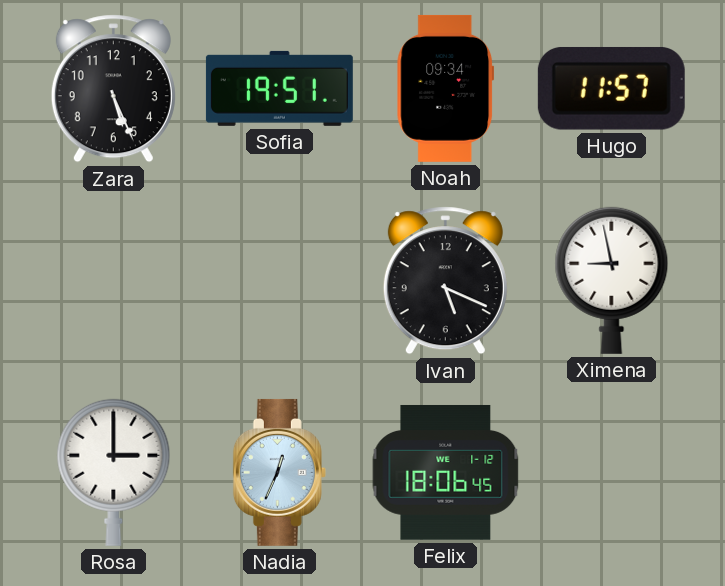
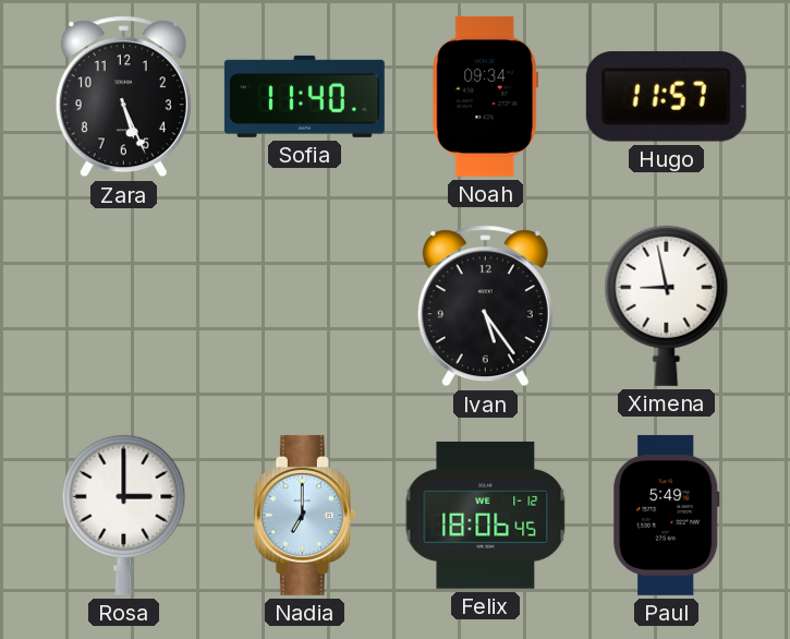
Sofia: 19:51 -> 11:40 (304, 96)
Ivan: 5:19 -> 5:24 (485, 306)
Nadia: 12:34 -> 7:00 (304, 515)
Paul: none -> 5:49 (667, 515)
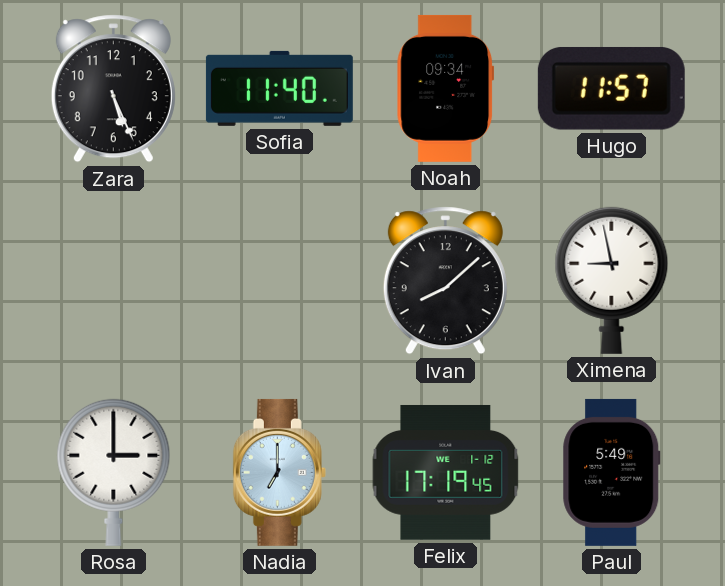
Ivan: 5:24 -> 8:08 (445, 281)
Felix: 18:06 -> 17:19 (446, 472)
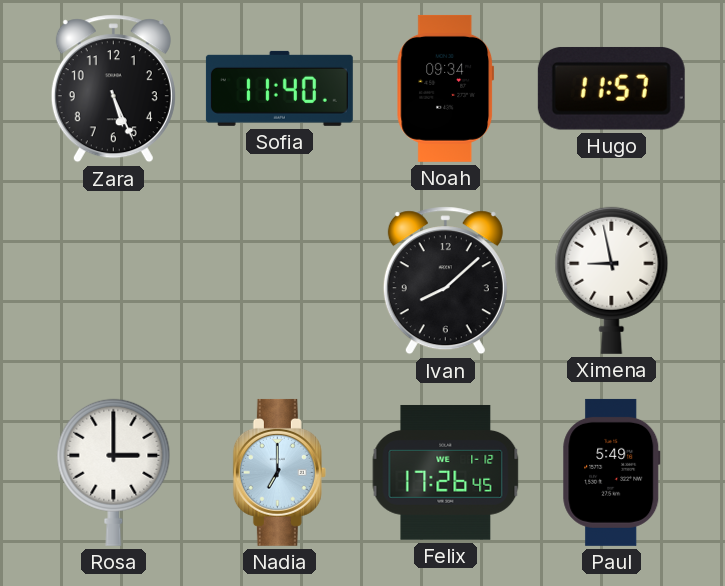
Felix: 17:19 -> 17:26 (446, 472)
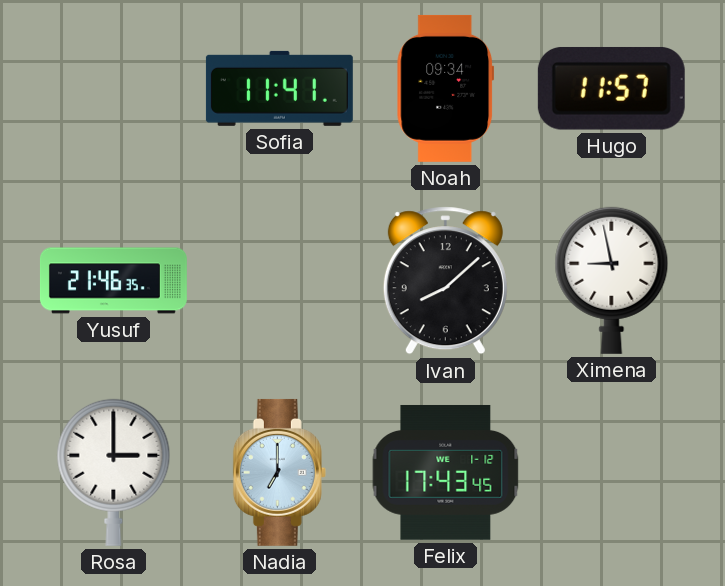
Zara: 5:26 -> none (113, 89)
Sofia: 11:40 -> 11:41 (279, 88)
Yusuf: none -> 21:46 (113, 281)
Felix: 17:26 -> 17:43 (446, 472)
Paul: 5:49 -> none (612, 472)
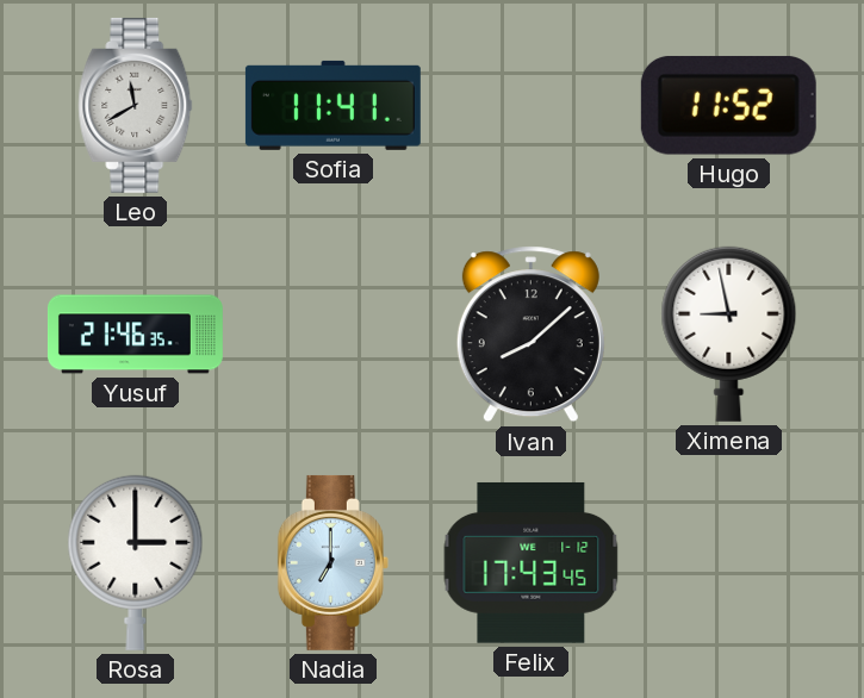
Leo: none -> 11:40 (136, 105)
Noah: 09:34 -> none (446, 88)
Hugo: 11:57 -> 11:52 (728, 105)
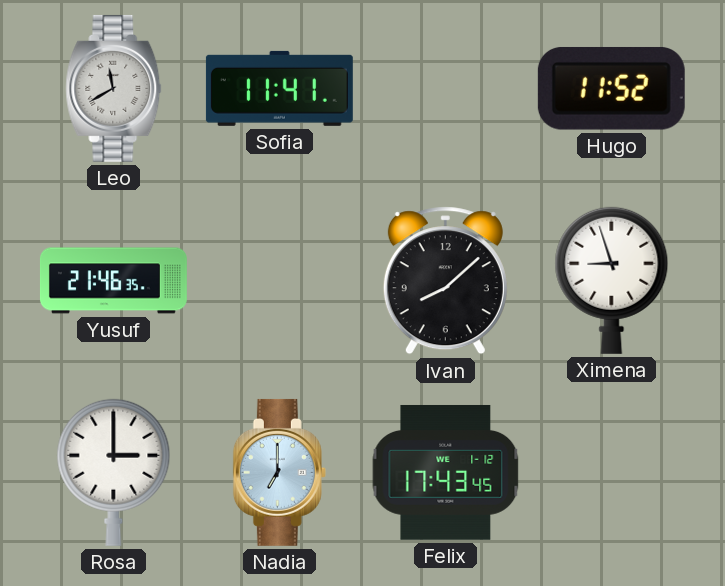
Ximena: 8:58 -> 8:57 (612, 280)
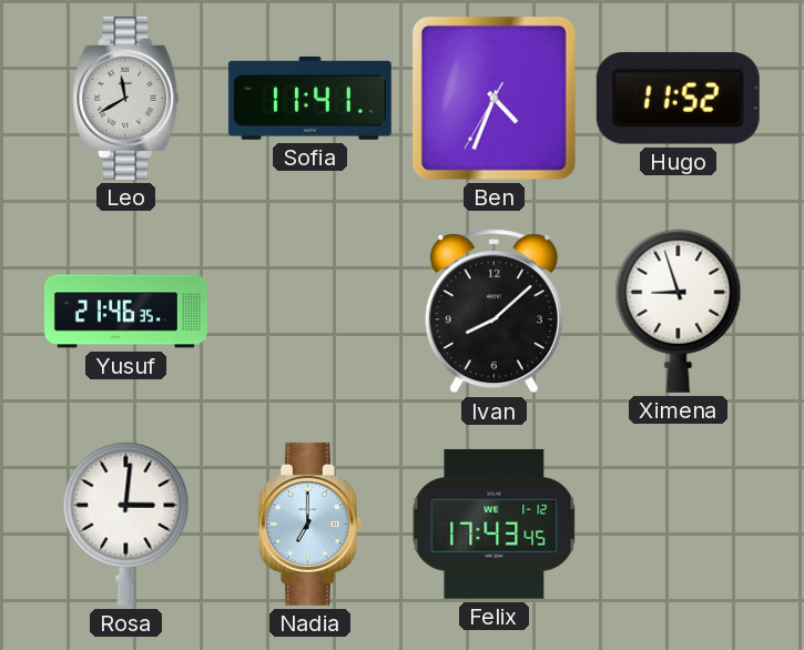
Ben: none -> 4:33 (493, 98)
Rosa: 3:00 -> 3:01 (126, 524)
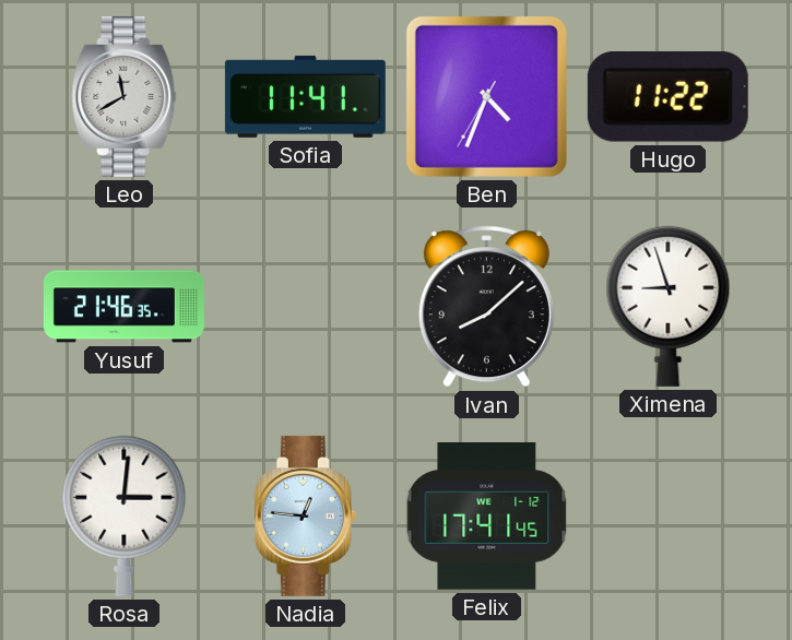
Hugo: 11:52 -> 11:22 (667, 96)
Nadia: 7:00 -> 12:46 (305, 515)
Felix: 17:43 -> 17:41 (487, 515)
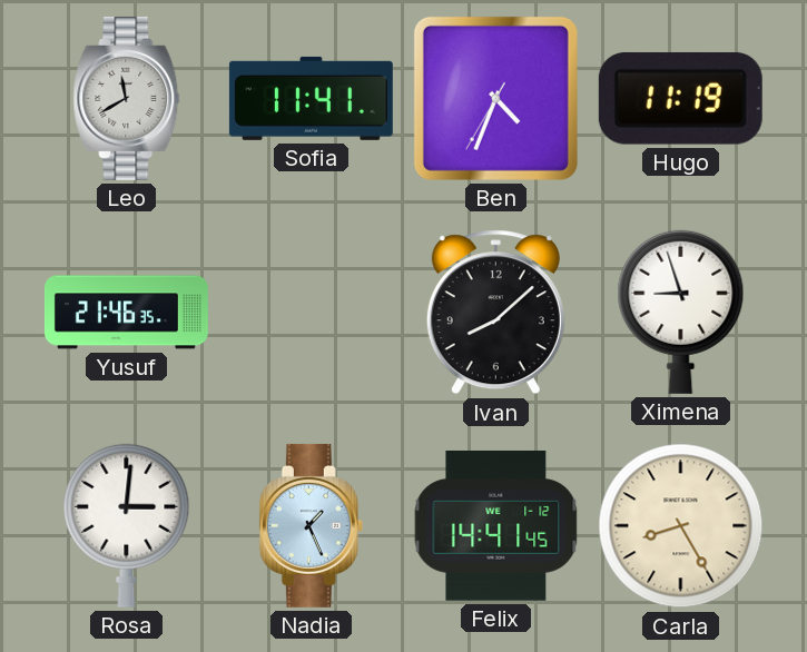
Hugo: 11:22 -> 11:19 (680, 98)
Nadia: 12:46 -> 1:26 (311, 525)
Felix: 17:41 -> 14:41 (496, 525)
Carla: none -> 8:25 (681, 526)
